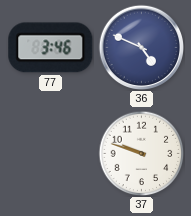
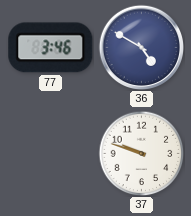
36: 4:49 -> 4:50 (141, 47)
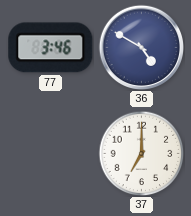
37: 9:48 -> 7:00 (141, 153)
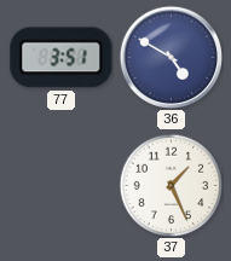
77: 3:46 -> 3:51 (62, 58)
37: 7:00 -> 1:26 (171, 185)
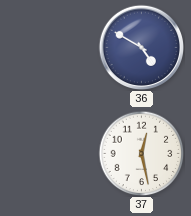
77: 3:51 -> none (62, 58)
37: 1:26 -> 12:28 (141, 153)
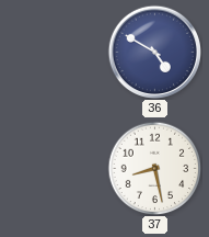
37: 12:28 -> 8:28 (154, 168)
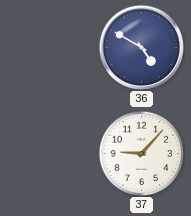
37: 8:28 -> 9:07 (141, 153)
